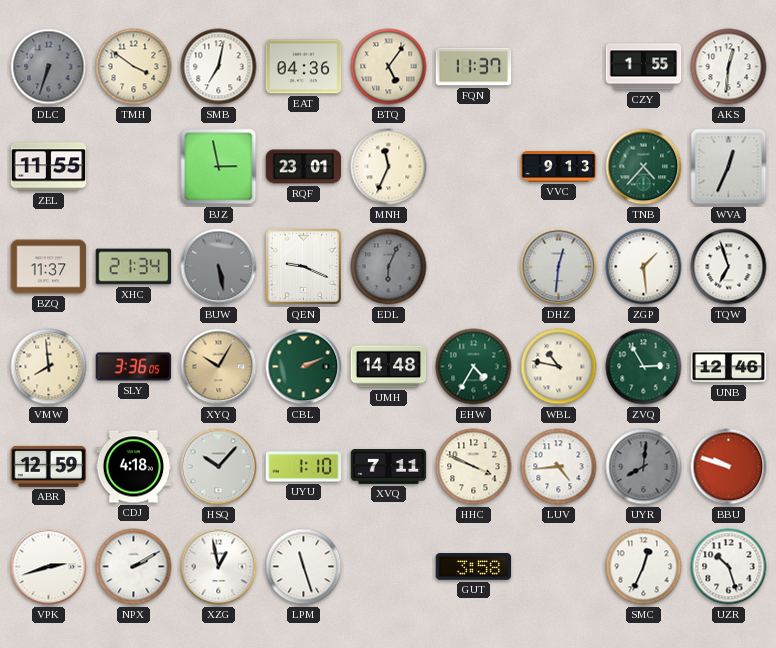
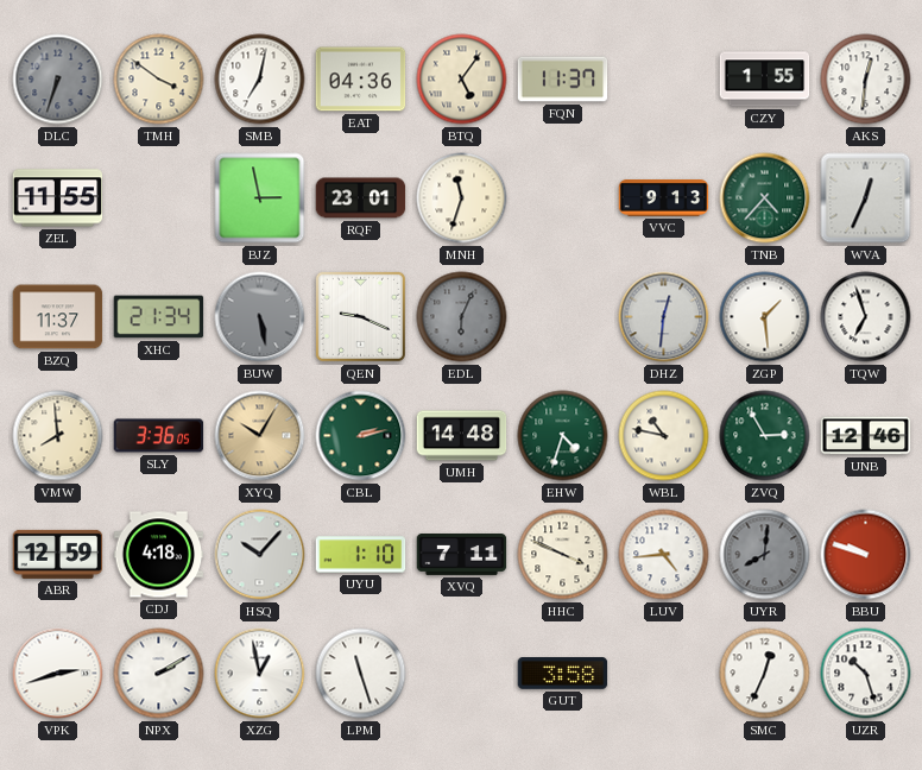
MNH: 11:34 -> 11:33 (462, 198)
CBL: 2:11 -> 2:13 (361, 436)
EHW: 4:35 -> 4:33 (563, 436)
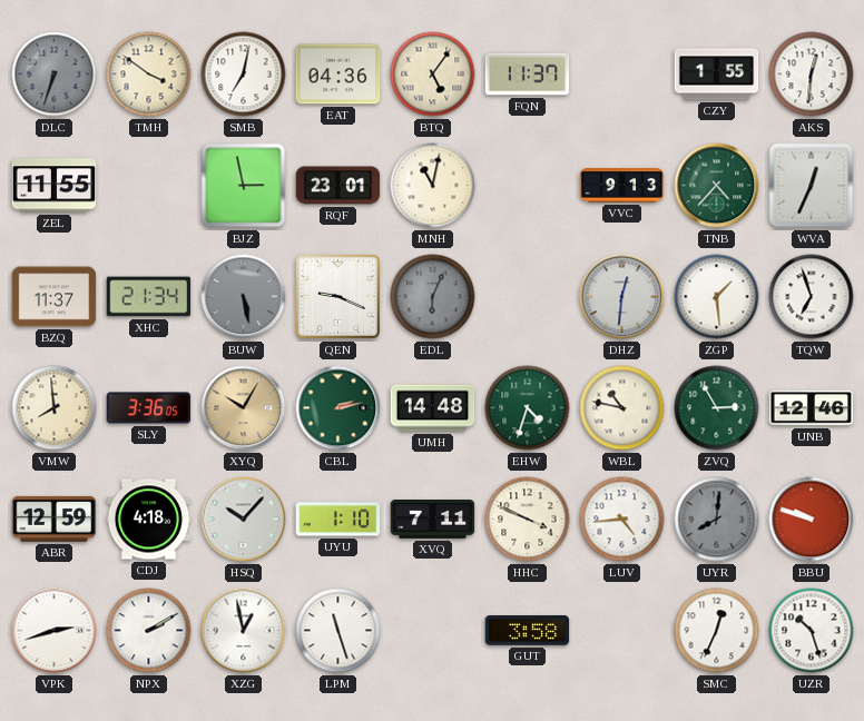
MNH: 11:33 -> 11:02 (433, 186)
